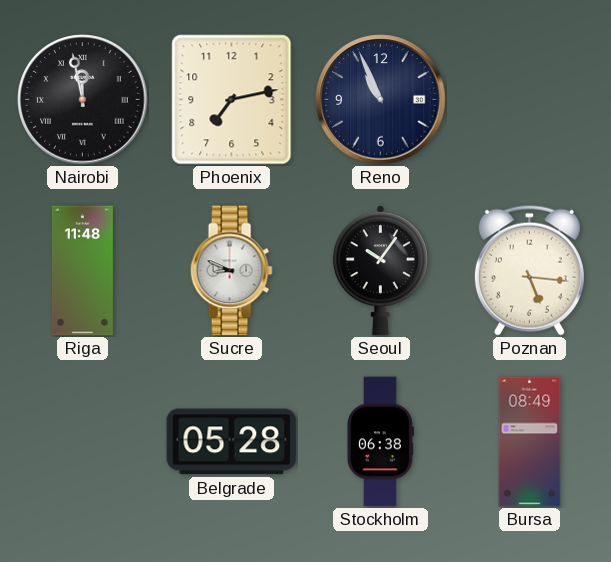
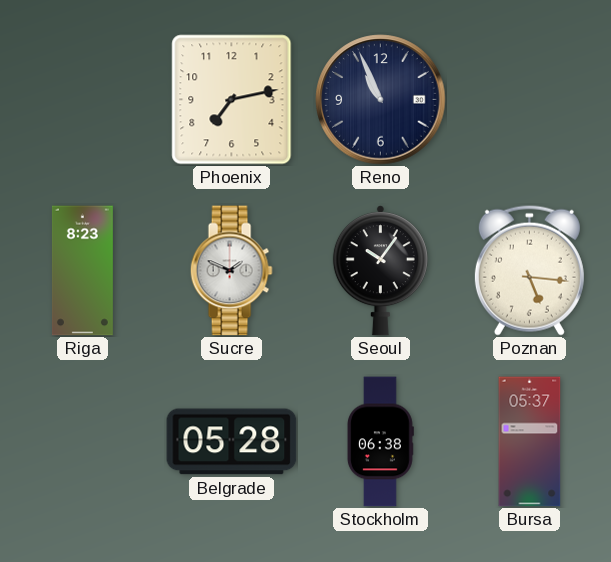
Nairobi: 11:58 -> none (83, 100)
Riga: 11:48 -> 8:23 (82, 271)
Sucre: 8:49 -> 1:49 (231, 271)
Bursa: 08:49 -> 05:37 (530, 442)
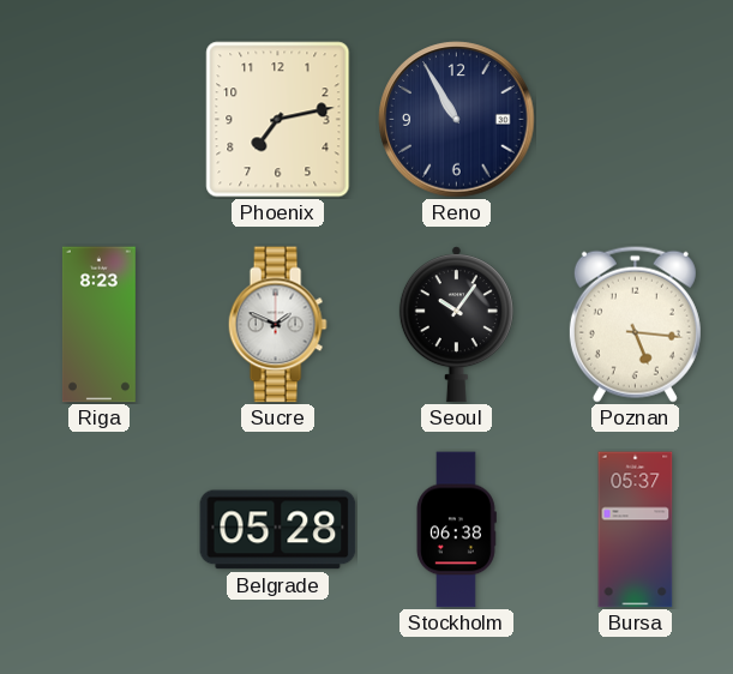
Reno: 10:56 -> 10:55 (457, 120)
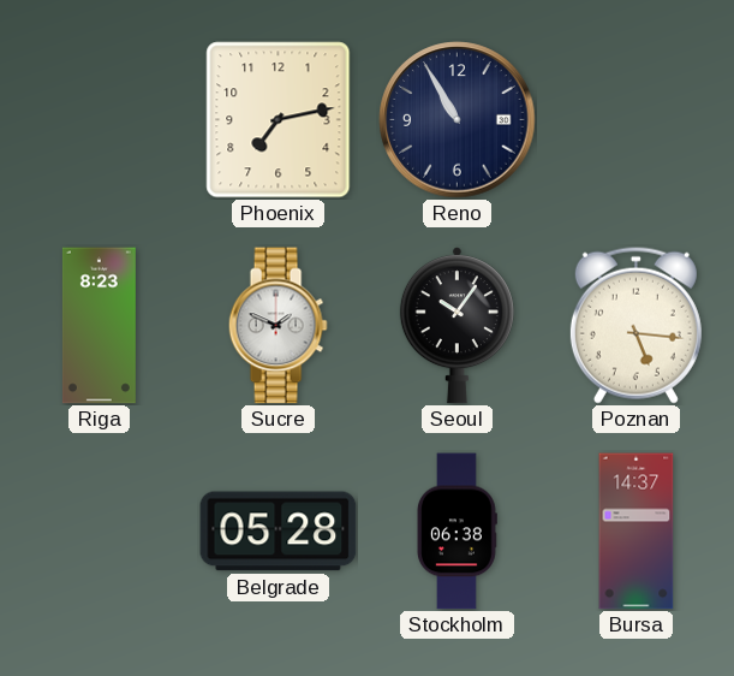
Bursa: 05:37 -> 14:37 (637, 532)
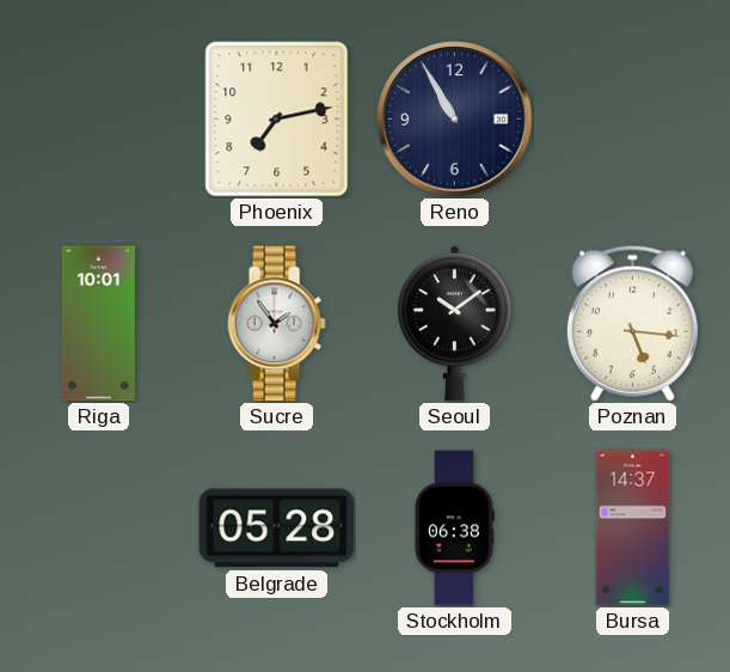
Riga: 8:23 -> 10:01 (98, 324)
Sucre: 1:49 -> 1:54 (276, 324)
Seoul: 10:06 -> 10:09 (454, 324)
